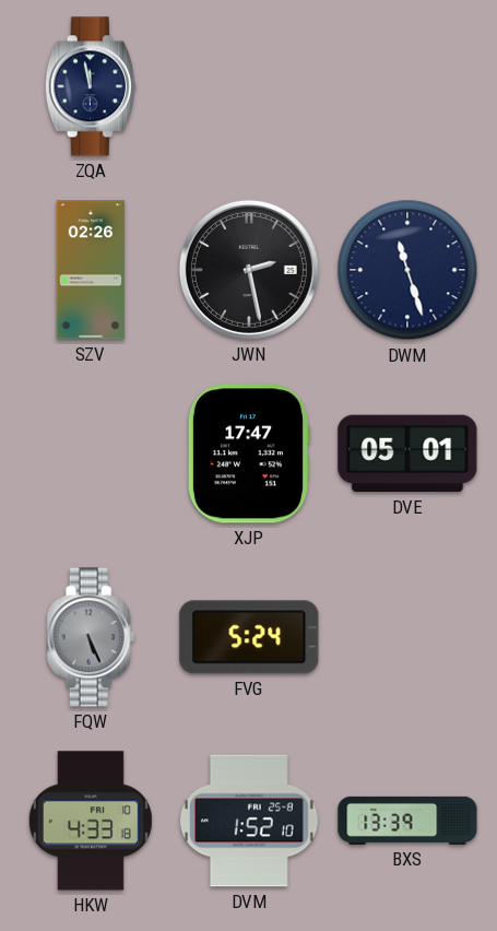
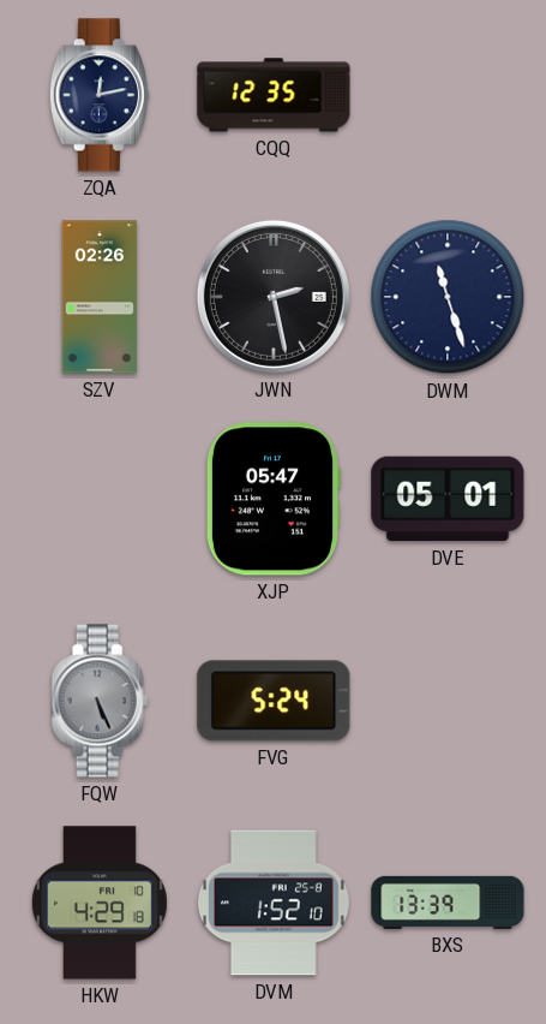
ZQA: 11:58 -> 12:13 (100, 95)
CQQ: none -> 12:35 (274, 95)
XJP: 17:47 -> 05:47 (274, 499)
HKW: 4:33 -> 4:29 (100, 903)
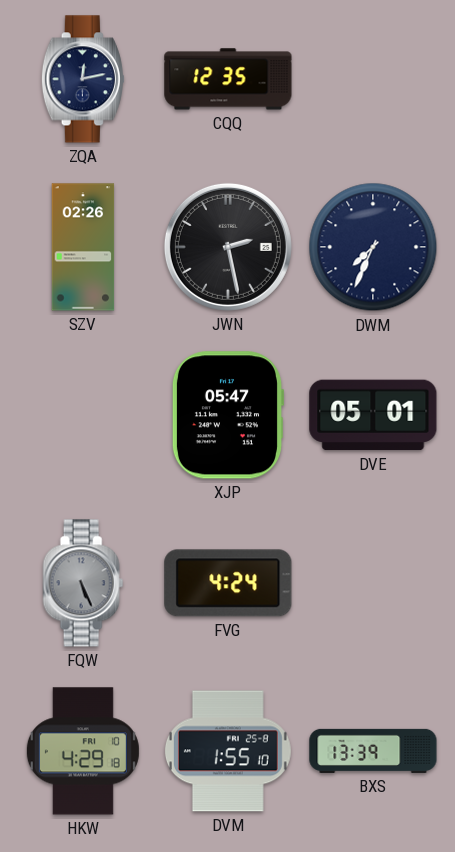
DWM: 11:27 -> 7:34 (373, 247)
FVG: 5:24 -> 4:24 (228, 583)
DVM: 1:52 -> 1:55 (228, 751)
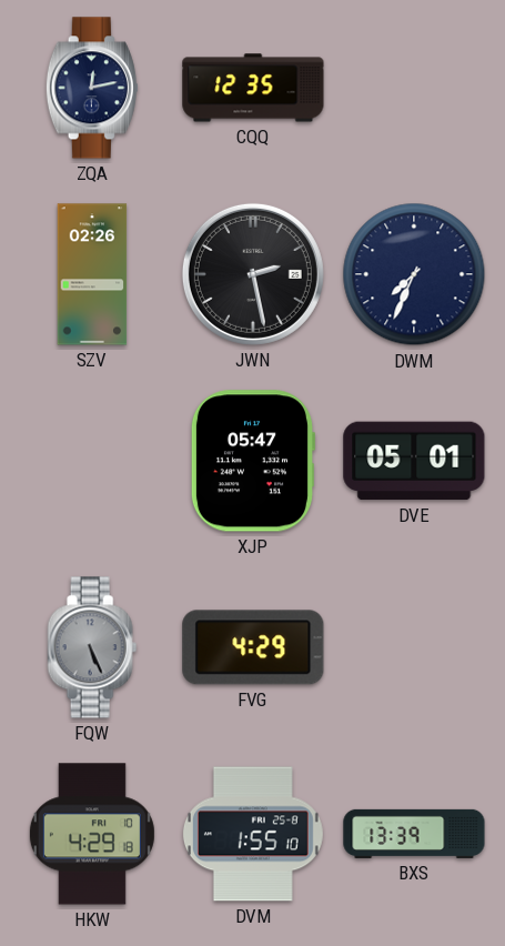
FVG: 4:24 -> 4:29 (253, 647)
